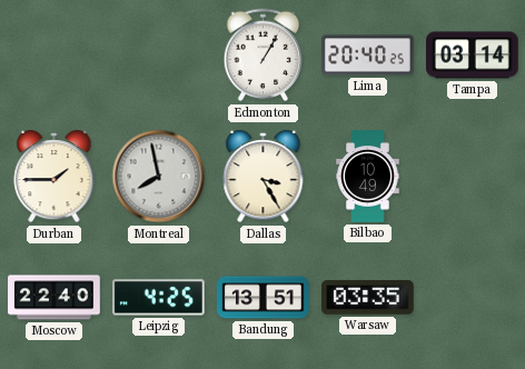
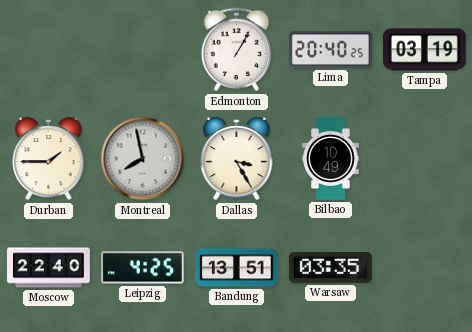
Tampa: 03:14 -> 03:19 (425, 50)
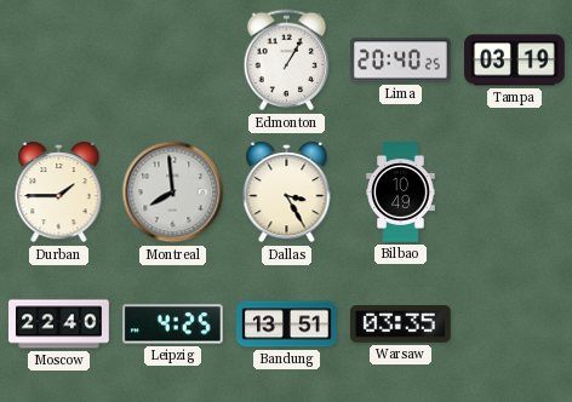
Montreal: 7:58 -> 7:59 (173, 193)
